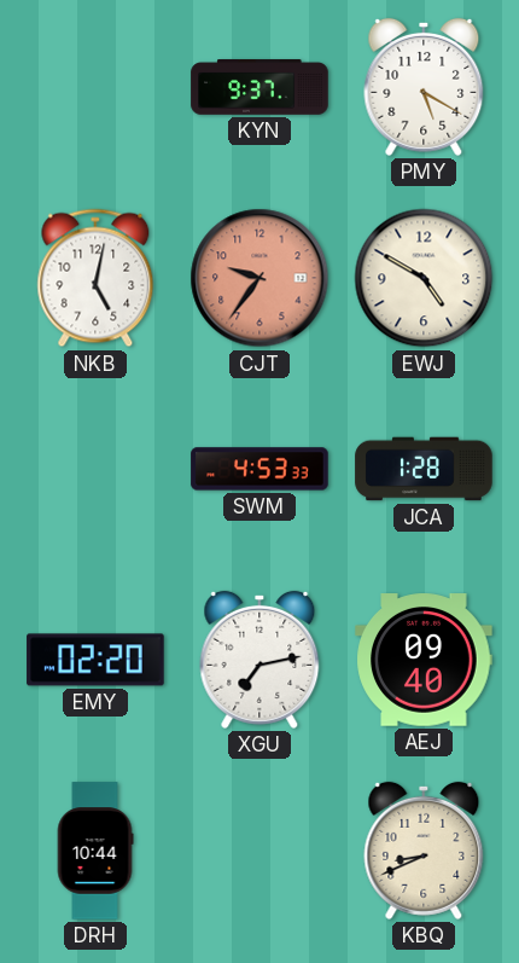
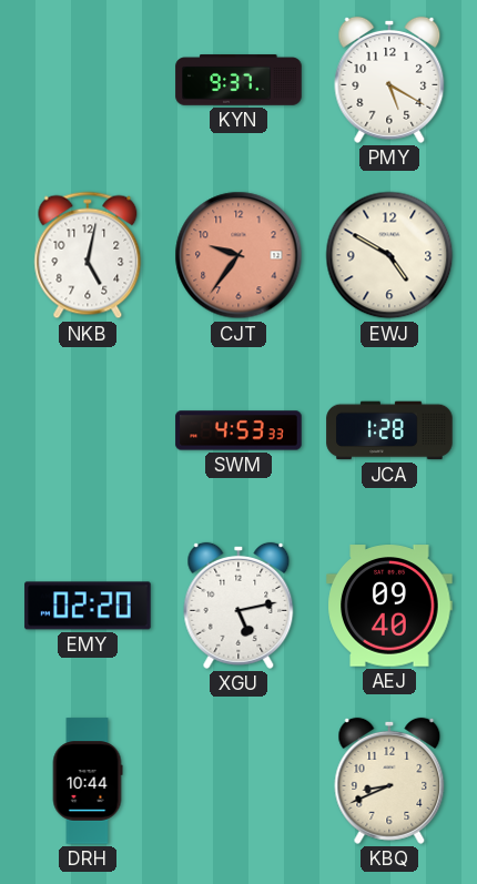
XGU: 7:13 -> 5:13 (238, 606)
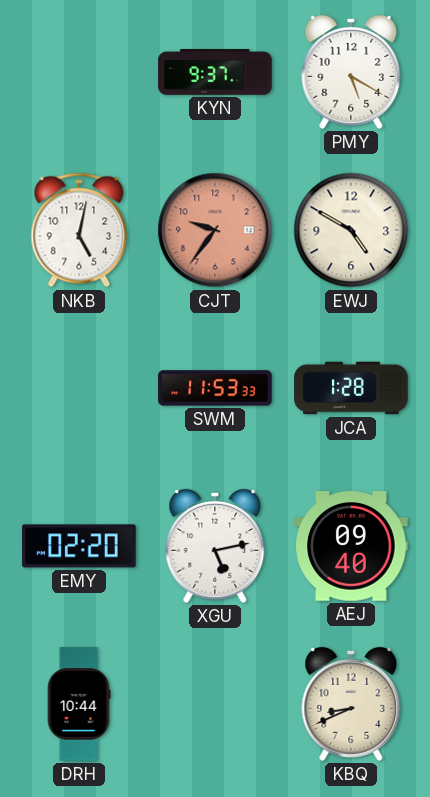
SWM: 4:53 -> 11:53 (215, 388)
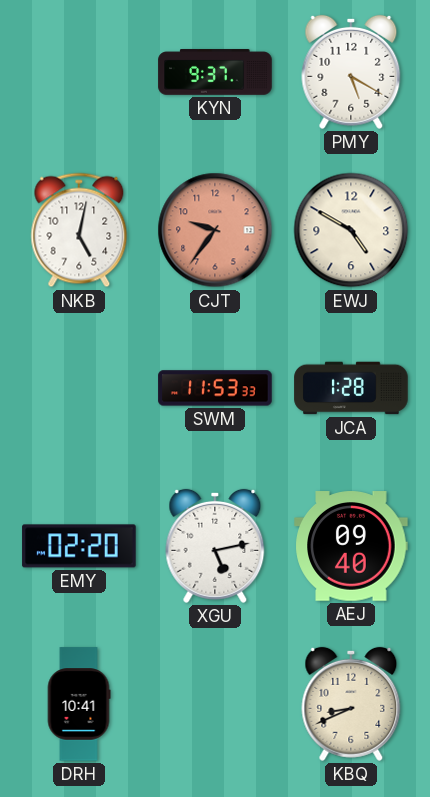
DRH: 10:44 -> 10:41 (79, 704)
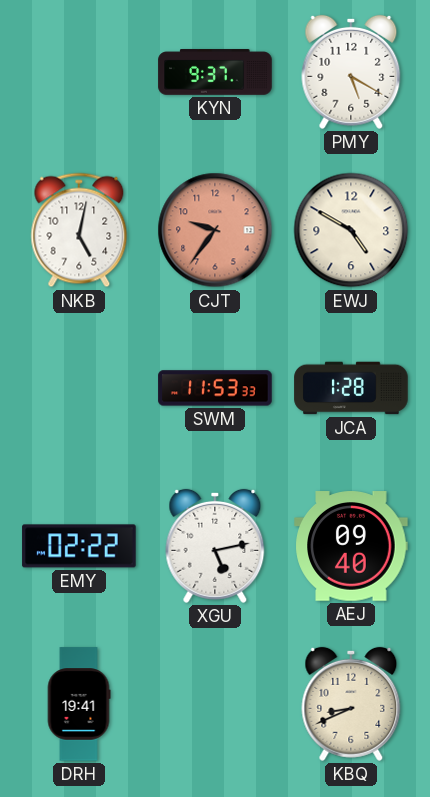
EMY: 02:20 -> 02:22 (79, 546)
DRH: 10:41 -> 19:41 (79, 704)
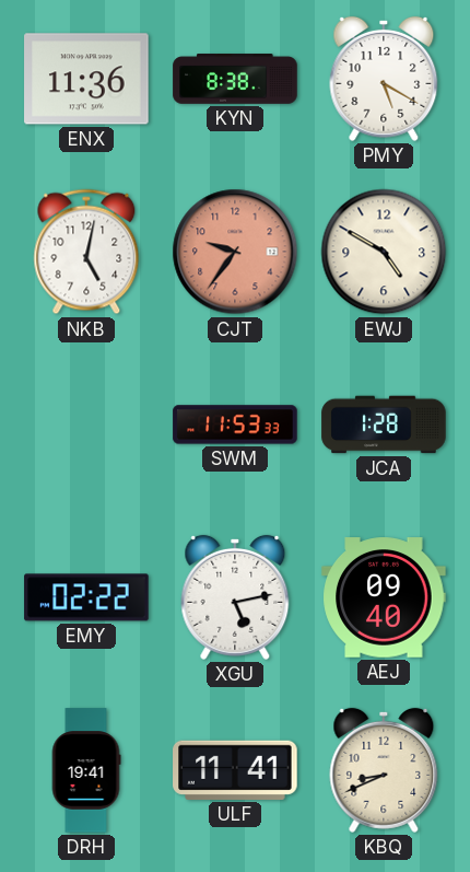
ENX: none -> 11:36 (86, 79)
KYN: 9:37 -> 8:38 (235, 79)
ULF: none -> 11:41 (235, 770)
